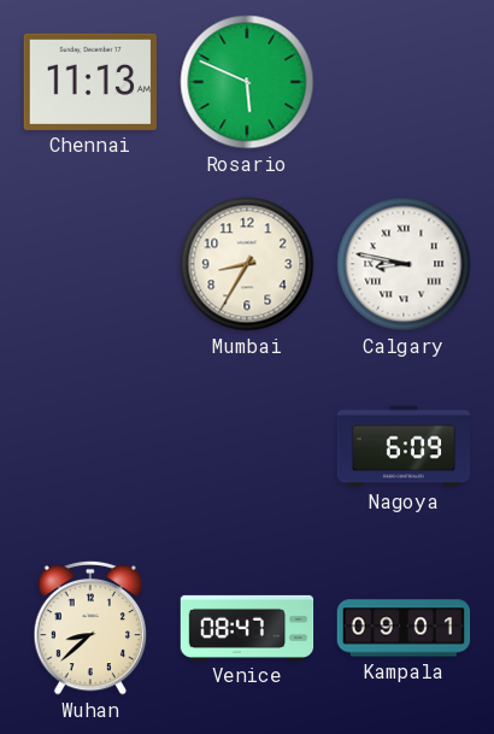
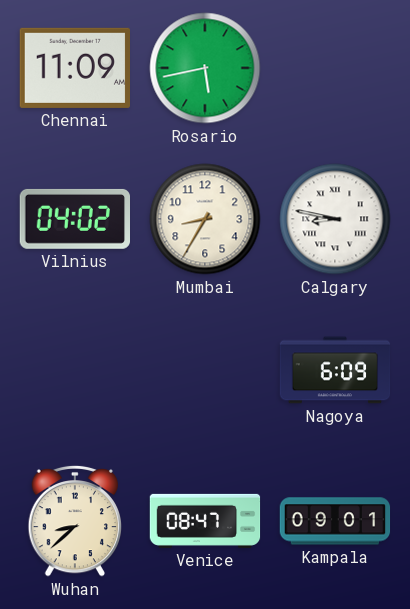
Chennai: 11:13 -> 11:09 (74, 68)
Rosario: 5:49 -> 5:43 (205, 68)
Vilnius: none -> 04:02 (74, 219)
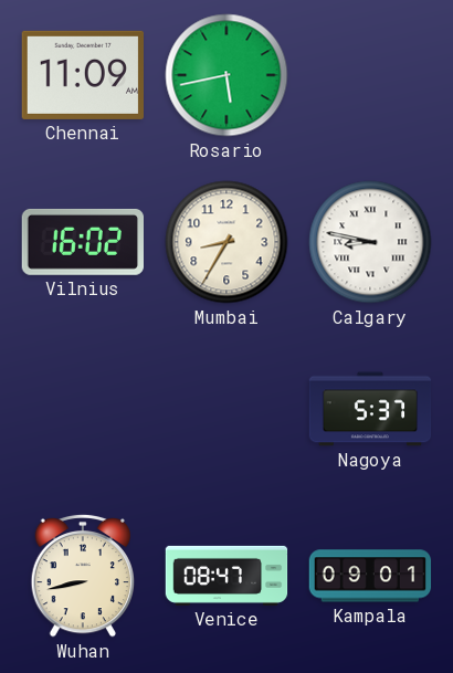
Vilnius: 04:02 -> 16:02 (82, 242)
Nagoya: 6:09 -> 5:37 (370, 409)
Wuhan: 8:38 -> 8:43 (83, 576)
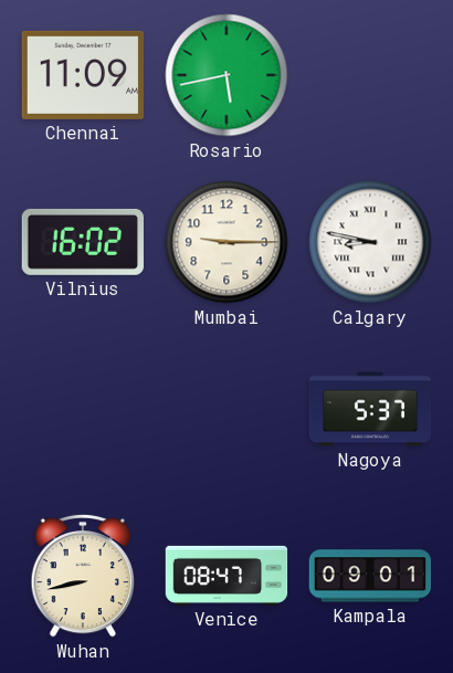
Mumbai: 8:35 -> 9:15 (227, 242)
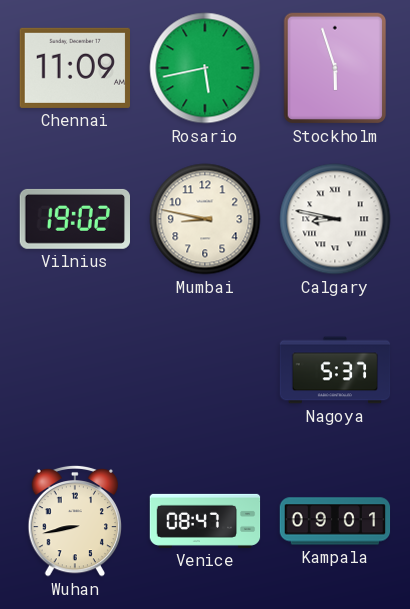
Stockholm: none -> 5:57 (334, 68)
Vilnius: 16:02 -> 19:02 (74, 219)
Mumbai: 9:15 -> 8:47 (205, 219)
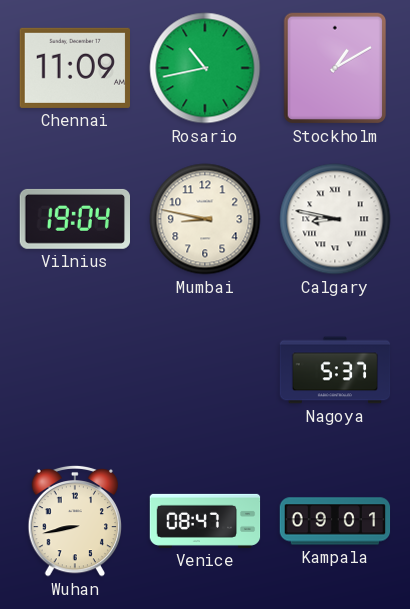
Rosario: 5:43 -> 10:43 (205, 68)
Stockholm: 5:57 -> 1:10 (334, 68)
Vilnius: 19:02 -> 19:04 (74, 219)
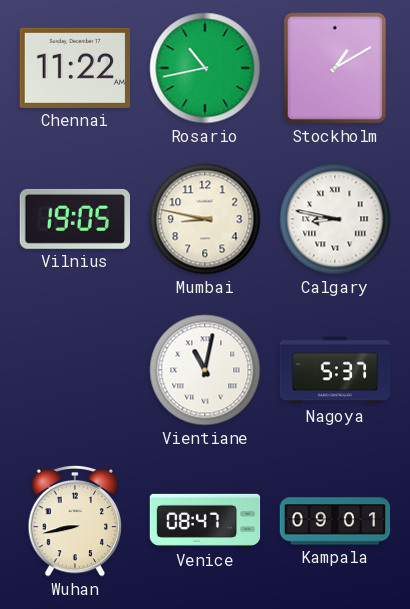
Chennai: 11:09 -> 11:22 (74, 68)
Vilnius: 19:04 -> 19:05 (74, 219)
Vientiane: none -> 11:02 (205, 370)
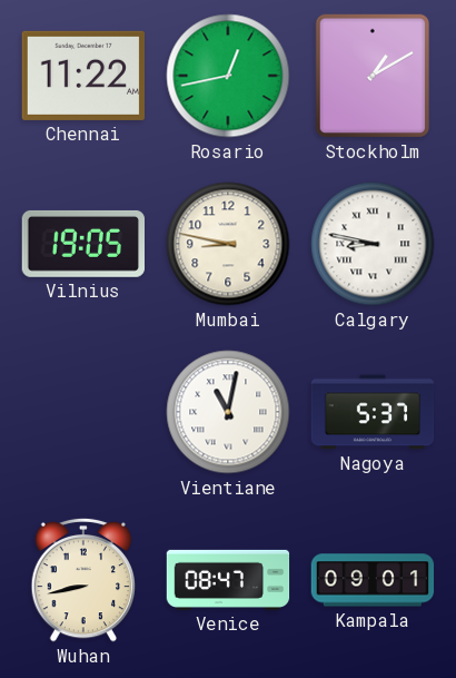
Rosario: 10:43 -> 12:43 (228, 76)
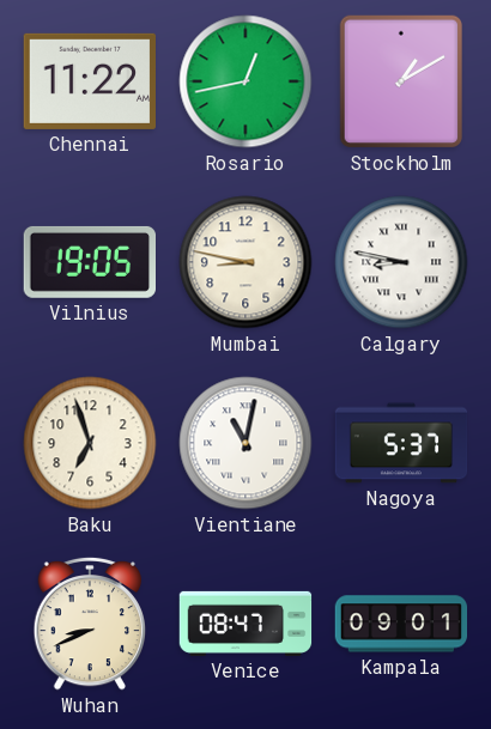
Baku: none -> 6:57 (90, 443)
Wuhan: 8:43 -> 8:41 (90, 624)
